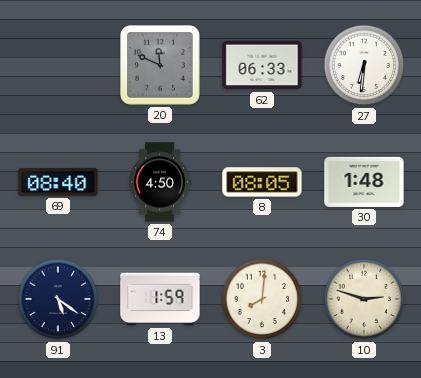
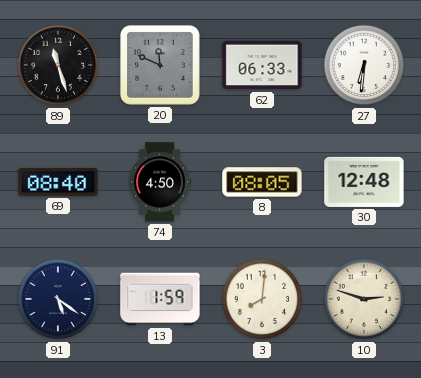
89: none -> 11:27 (58, 65)
30: 1:48 -> 12:48 (364, 182)
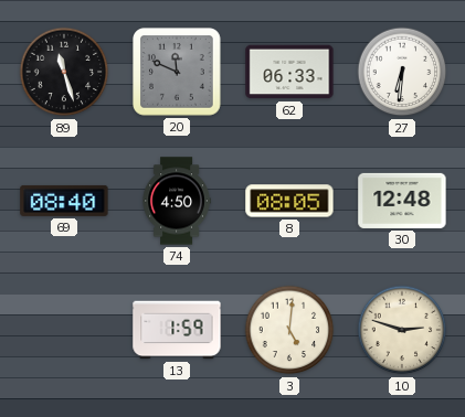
91: 5:21 -> none (58, 299)
3: 8:01 -> 5:01 (289, 330)
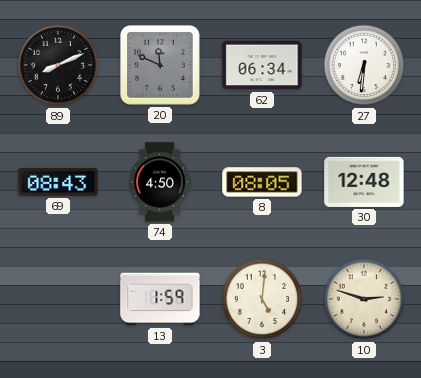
89: 11:27 -> 8:11 (58, 65)
62: 06:33 -> 06:34 (262, 65)
69: 08:40 -> 08:43 (58, 182)
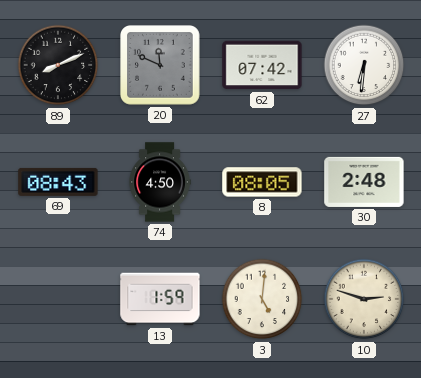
62: 06:34 -> 07:42 (262, 65)
30: 12:48 -> 2:48 (364, 182)
